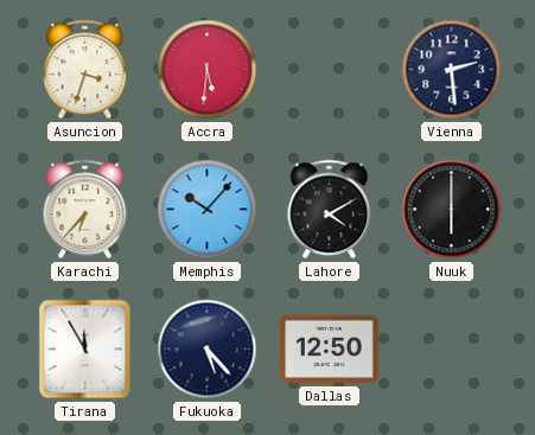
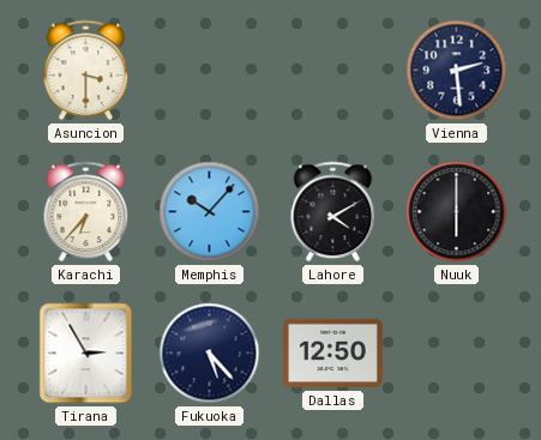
Asuncion: 3:33 -> 3:30 (86, 71)
Accra: 5:31 -> none (208, 70)
Tirana: 11:55 -> 2:55 (86, 354)
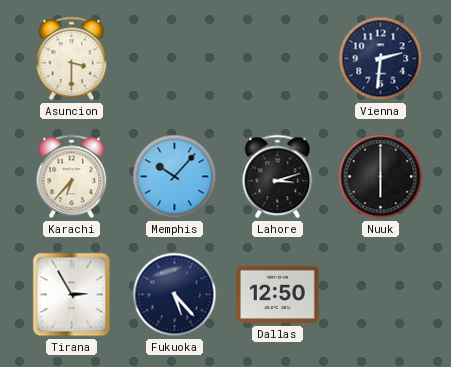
Vienna: 2:29 -> 2:31 (381, 59)
Lahore: 4:10 -> 3:12 (278, 177)
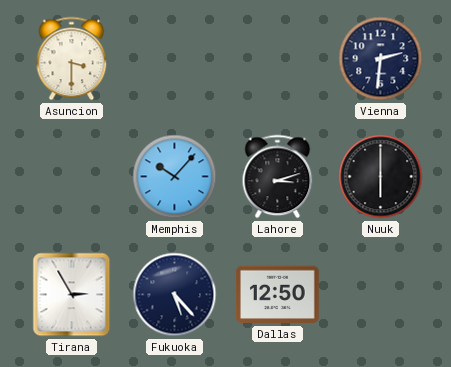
Karachi: 6:37 -> none (72, 177)
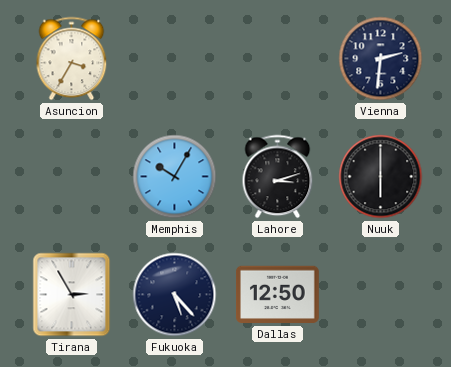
Asuncion: 3:30 -> 3:35 (72, 59)
Memphis: 10:07 -> 10:05 (175, 177)
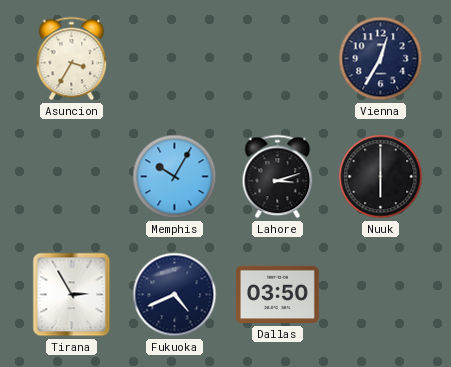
Vienna: 2:31 -> 12:35 (381, 59)
Fukuoka: 5:23 -> 4:41 (175, 295)
Dallas: 12:50 -> 03:50 (278, 295)
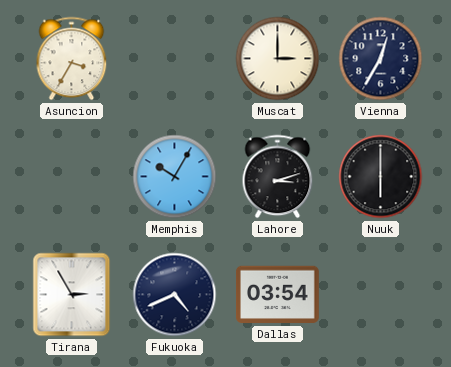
Muscat: none -> 3:00 (278, 59)
Dallas: 03:50 -> 03:54 (278, 295)
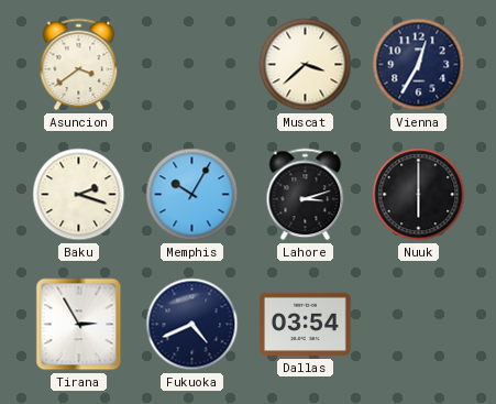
Asuncion: 3:35 -> 3:39 (79, 65)
Muscat: 3:00 -> 3:38 (306, 65)
Baku: none -> 2:18 (79, 195)
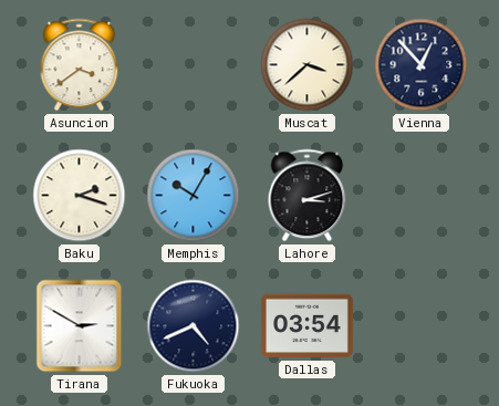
Vienna: 12:35 -> 12:53 (422, 65)
Nuuk: 6:00 -> none (419, 195)
Tirana: 2:55 -> 2:50 (80, 326)
